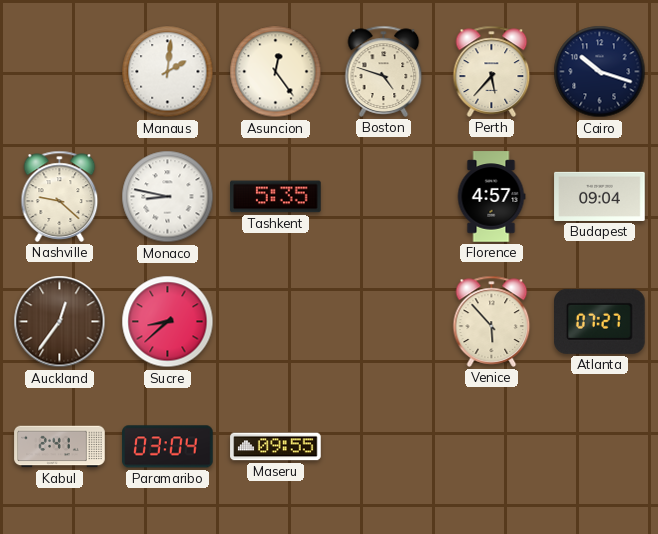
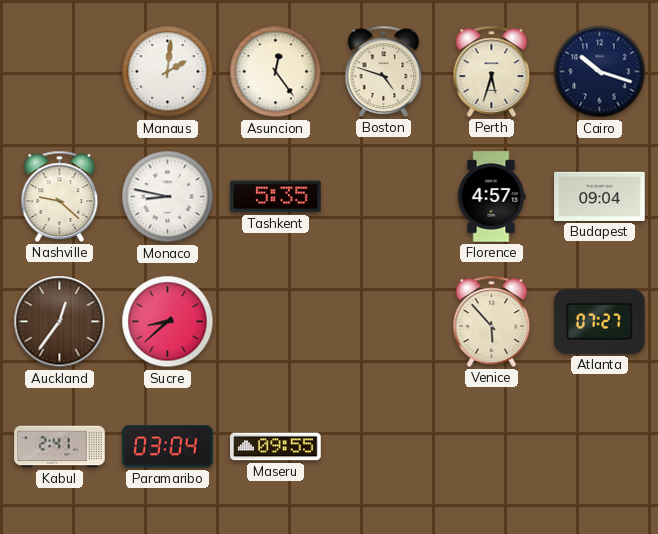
Perth: 5:37 -> 5:33 (492, 71)
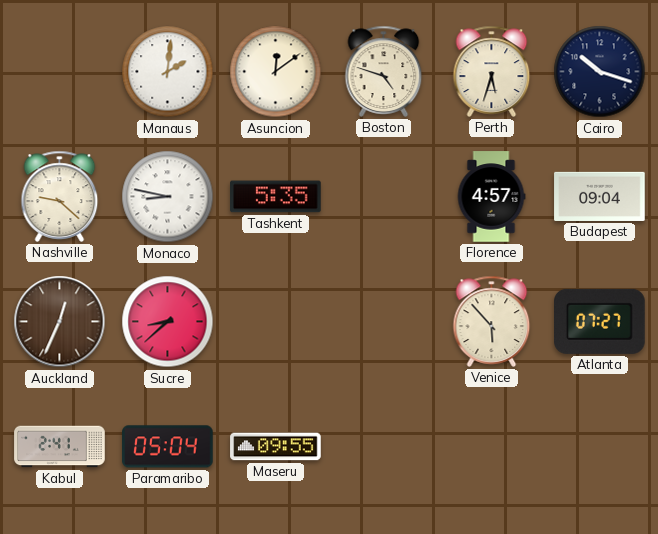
Asuncion: 12:24 -> 12:09 (276, 72)
Auckland: 12:36 -> 12:34 (60, 322)
Paramaribo: 03:04 -> 05:04 (168, 447)
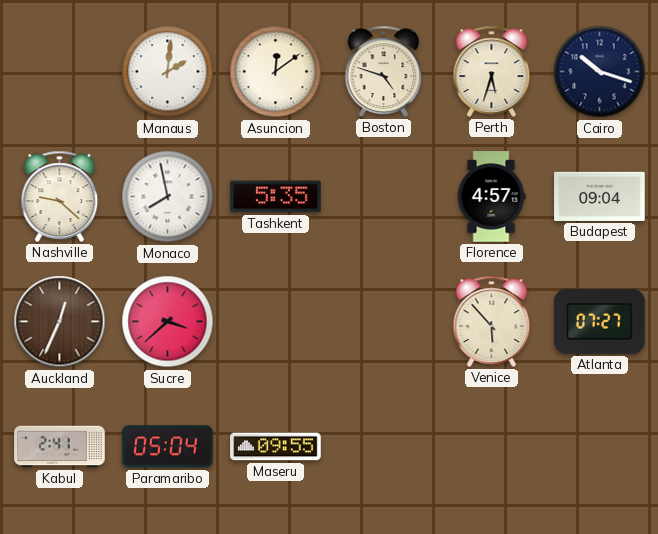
Monaco: 8:47 -> 7:58 (168, 197)
Sucre: 8:38 -> 3:38 (168, 322)
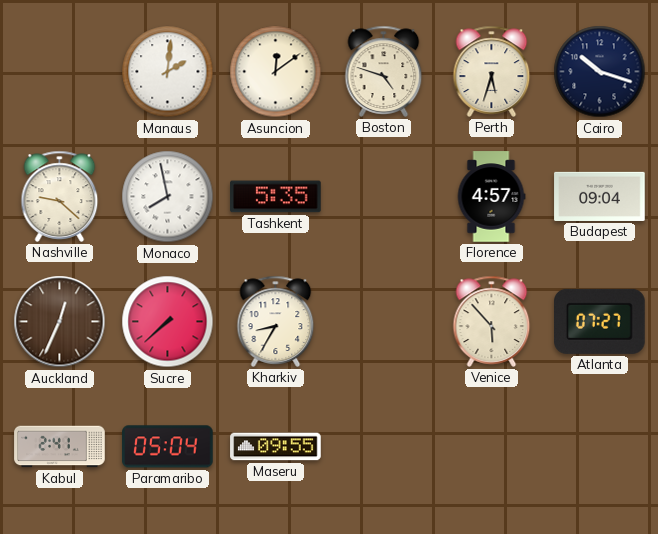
Sucre: 3:38 -> 7:38 (168, 322)
Kharkiv: none -> 8:35 (276, 321)
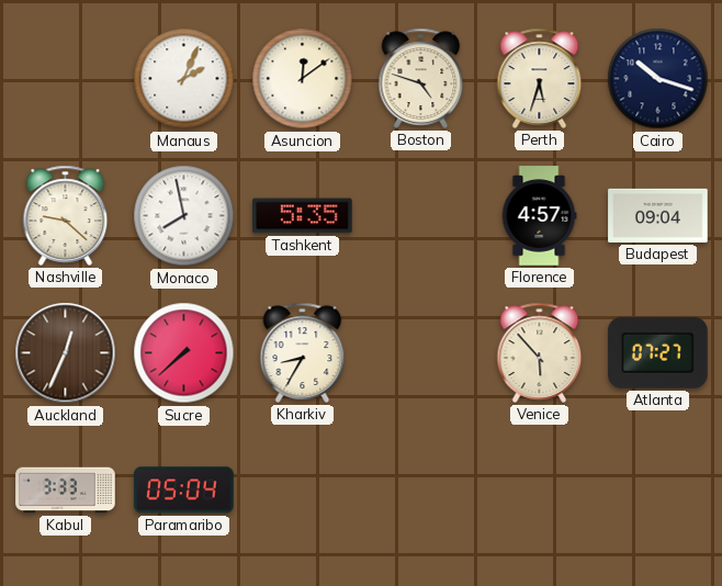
Manaus: 2:01 -> 2:04 (184, 79)
Kabul: 2:41 -> 3:33 (66, 491)
Maseru: 09:55 -> none (276, 447)
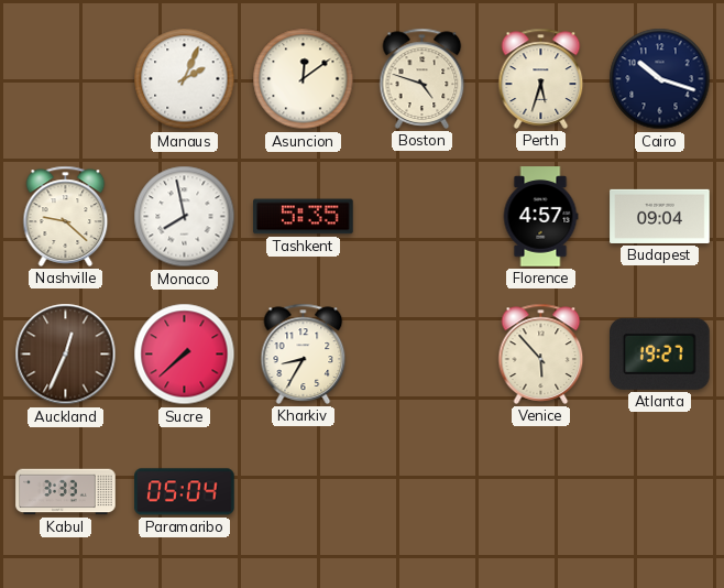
Atlanta: 07:27 -> 19:27 (660, 353)
